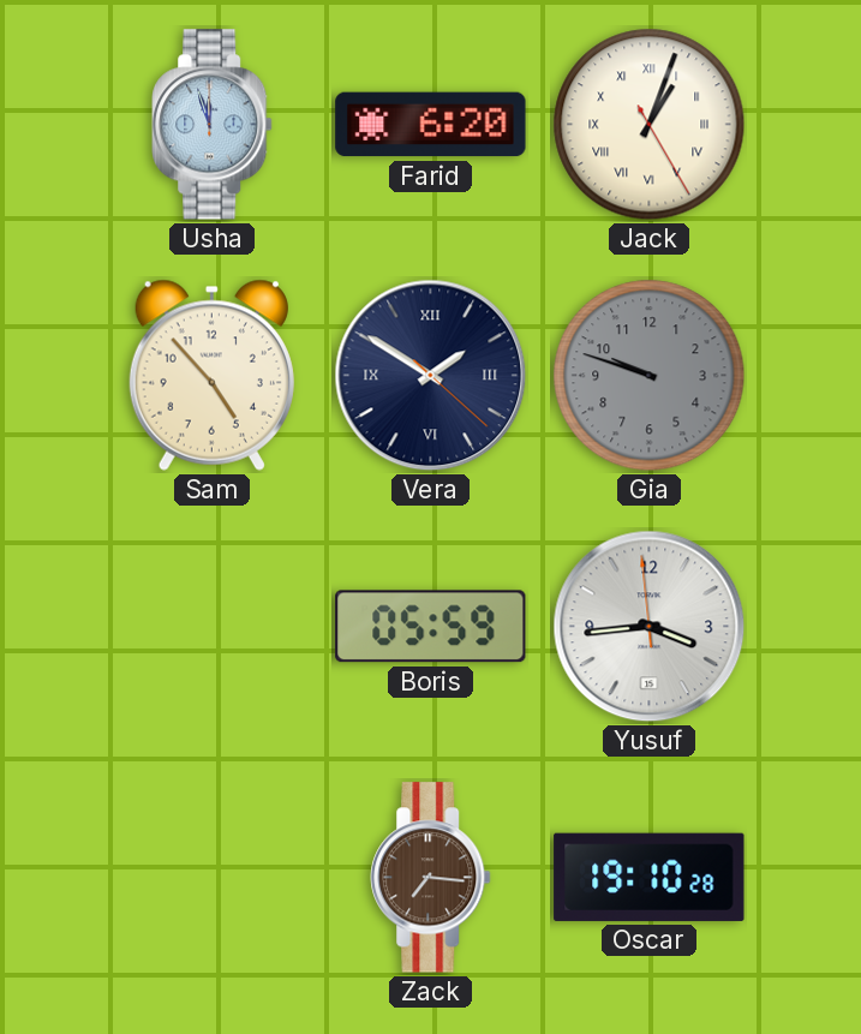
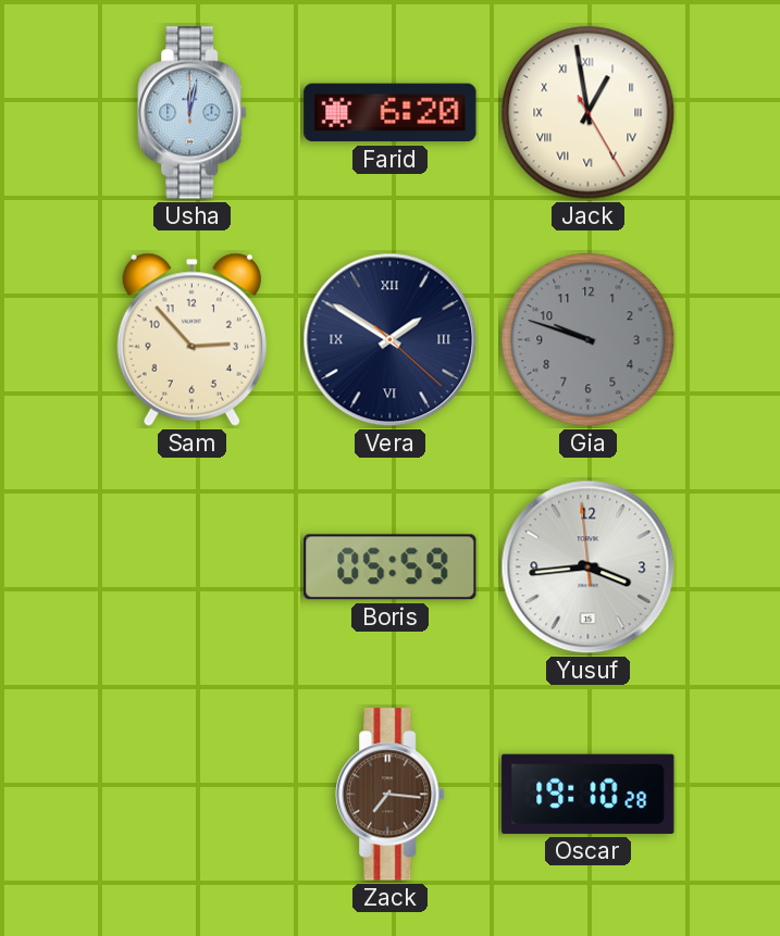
Usha: 11:57 -> 12:02 (193, 113)
Jack: 1:03 -> 12:58 (589, 113)
Sam: 4:53 -> 2:53 (191, 339)
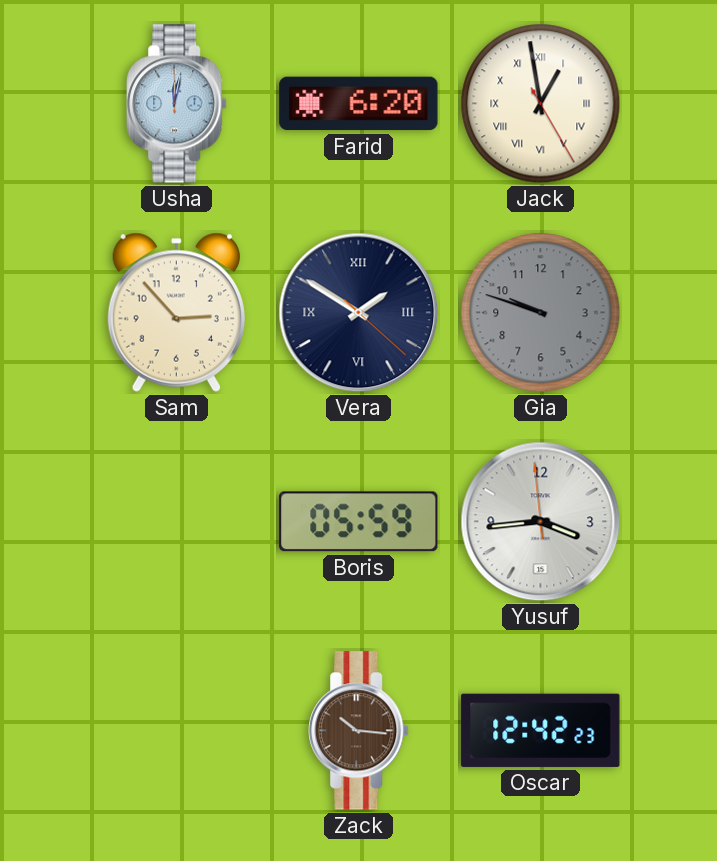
Zack: 7:16 -> 10:16 (359, 731)
Oscar: 19:10 -> 12:42 (541, 730)
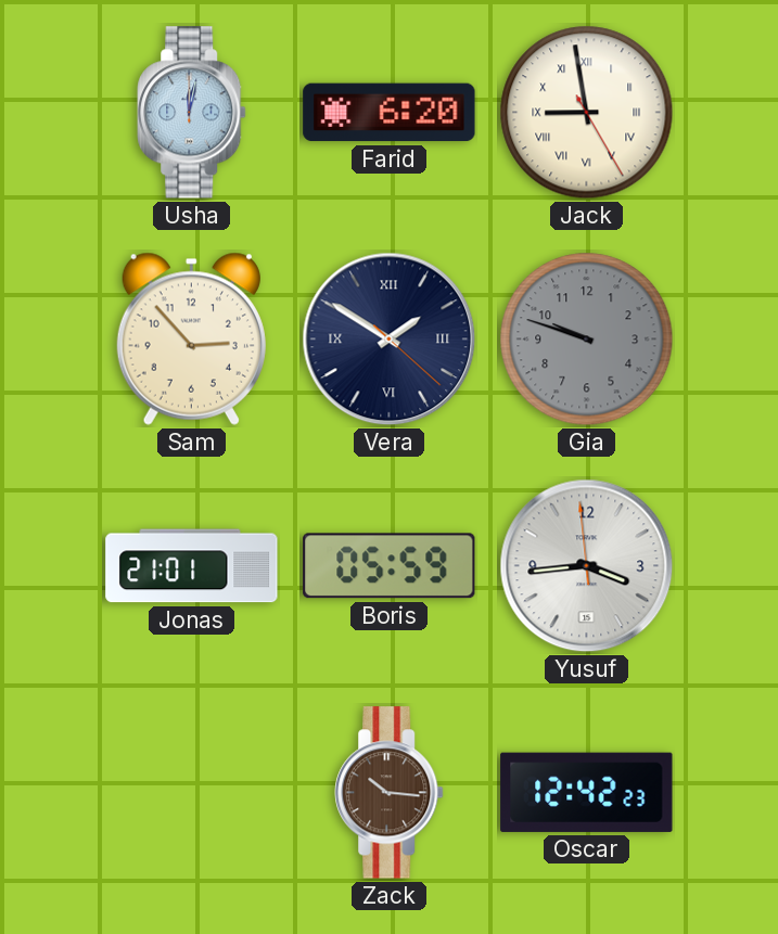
Jack: 12:58 -> 8:58 (587, 113)
Jonas: none -> 21:01 (192, 566)
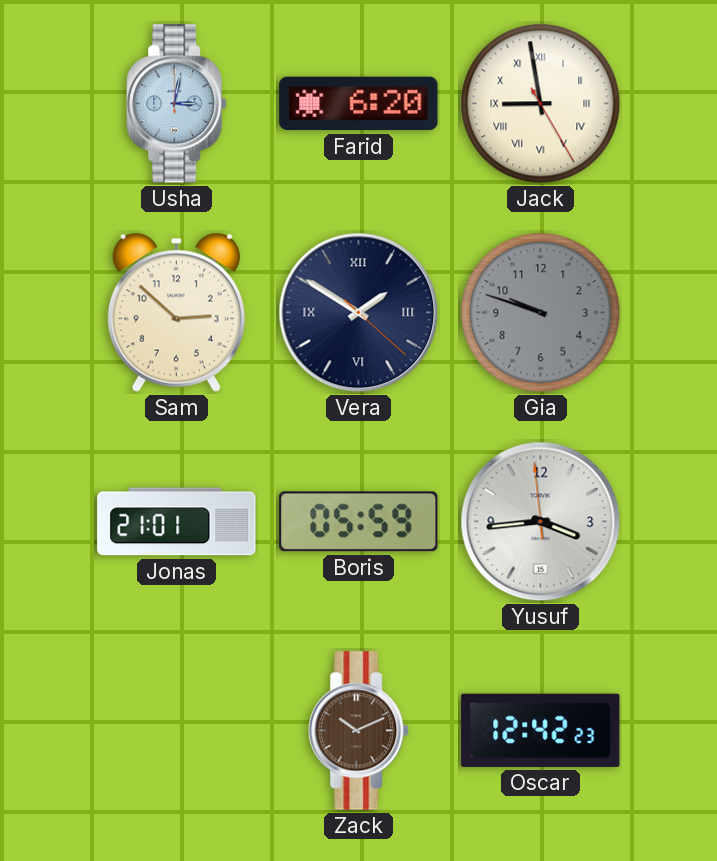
Usha: 12:02 -> 3:02 (177, 104)
Sam: 2:53 -> 2:52 (176, 312)
Zack: 10:16 -> 10:11 (359, 731)
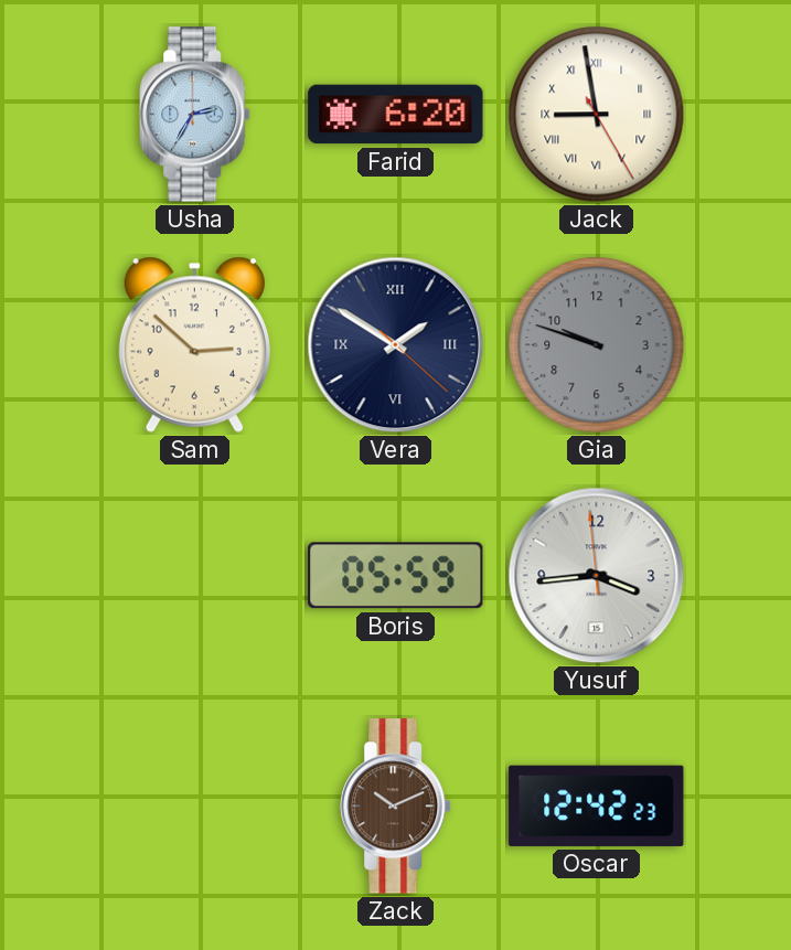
Usha: 3:02 -> 2:35 (195, 115)
Jonas: 21:01 -> none (177, 522)
